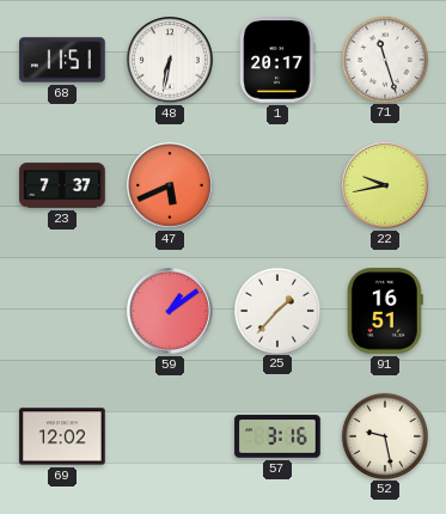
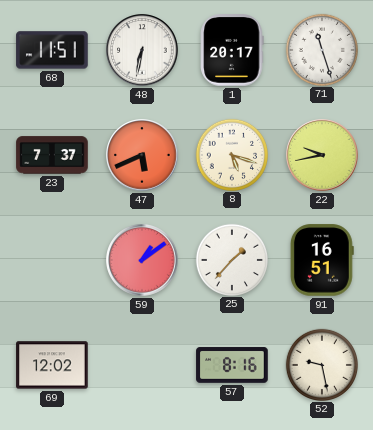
8: none -> 5:18 (231, 154)
57: 3:16 -> 8:16 (232, 365)
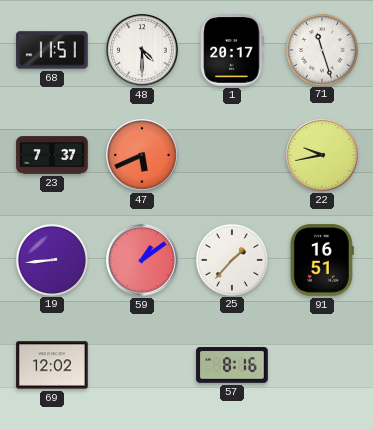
48: 6:32 -> 4:30 (142, 50)
8: 5:18 -> none (231, 154)
19: none -> 8:44 (51, 259)
52: 9:28 -> none (321, 364)
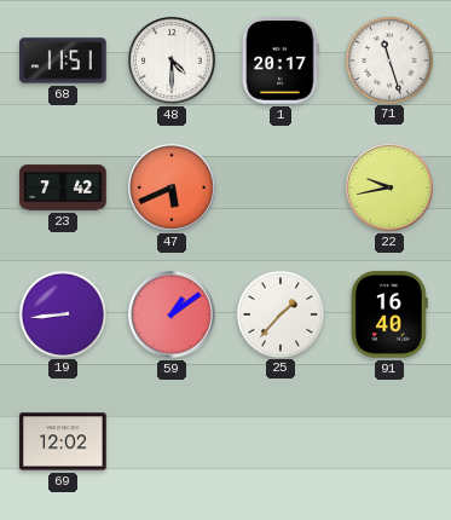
23: 7:37 -> 7:42 (63, 187)
91: 16:51 -> 16:40 (389, 314)
57: 8:16 -> none (232, 365)
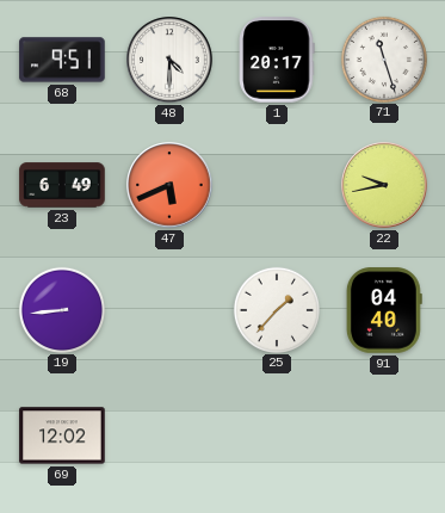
68: 11:51 -> 9:51 (62, 60)
23: 7:42 -> 6:49 (62, 185)
59: 1:09 -> none (172, 314)
91: 16:40 -> 04:40 (384, 310)
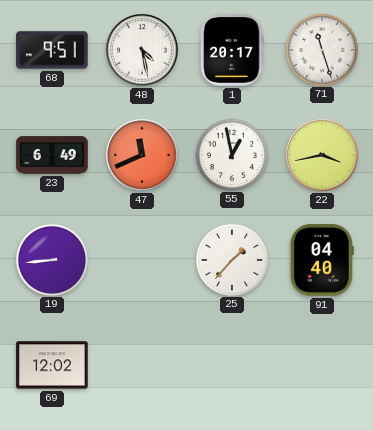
48: 4:30 -> 4:28 (142, 50)
47: 5:41 -> 11:41 (142, 155)
55: none -> 12:58 (231, 154)
22: 9:43 -> 3:43 (322, 155)
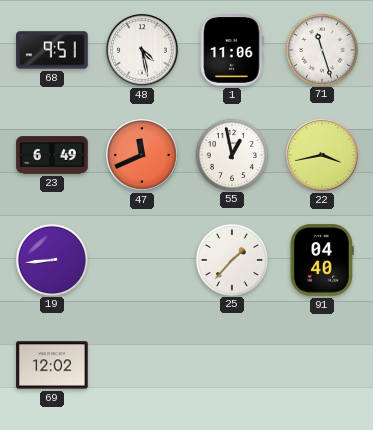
1: 20:17 -> 11:06 (232, 50)
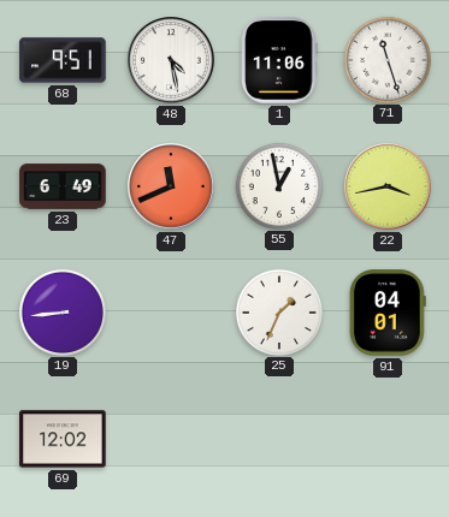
25: 1:37 -> 1:34 (278, 311)
91: 04:40 -> 04:01 (388, 313)
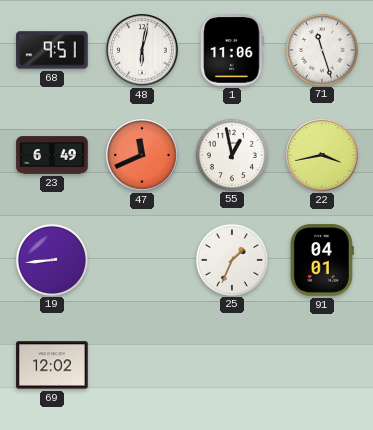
48: 4:28 -> 6:02 (142, 50)
